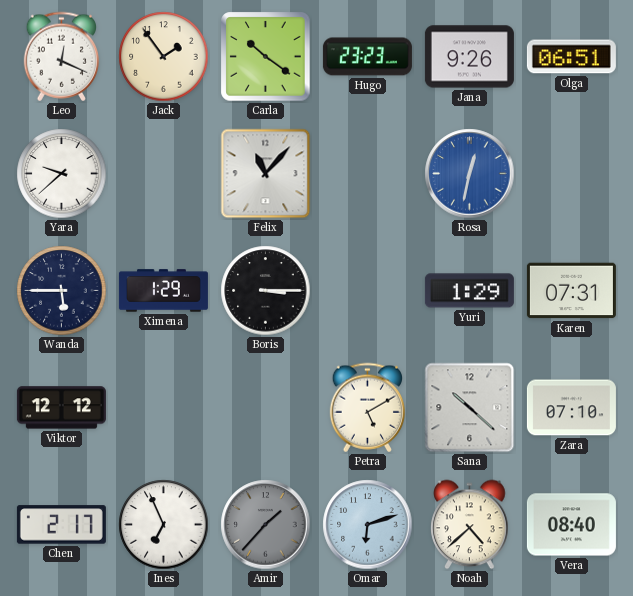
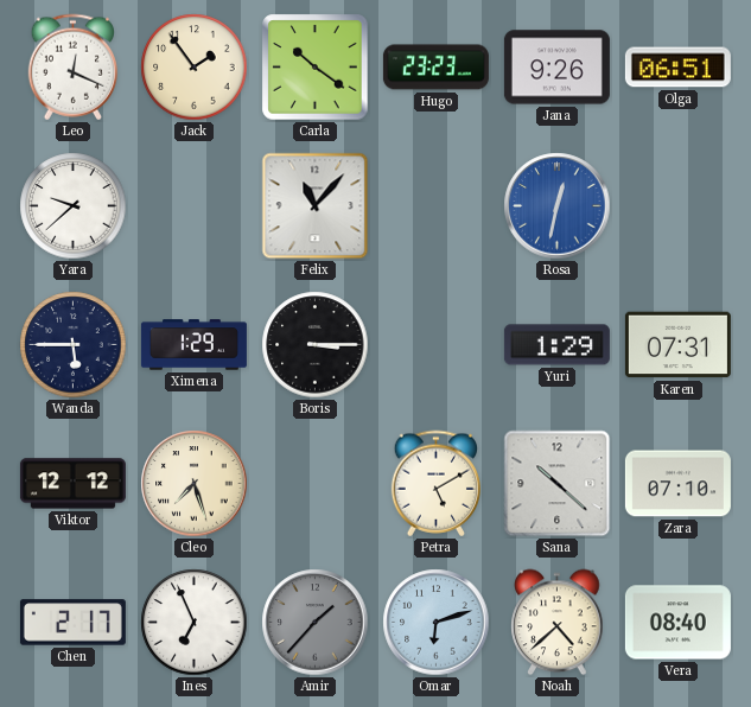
Cleo: none -> 7:27 (195, 484)
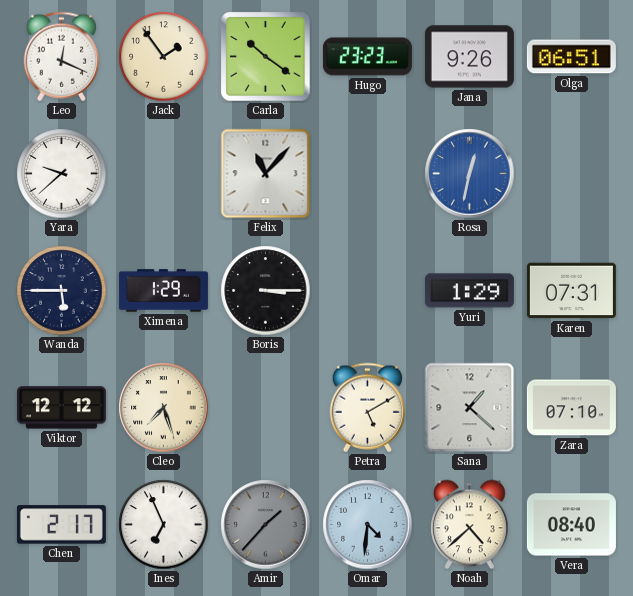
Sana: 10:22 -> 1:22 (470, 408)
Omar: 6:12 -> 4:31 (368, 525)
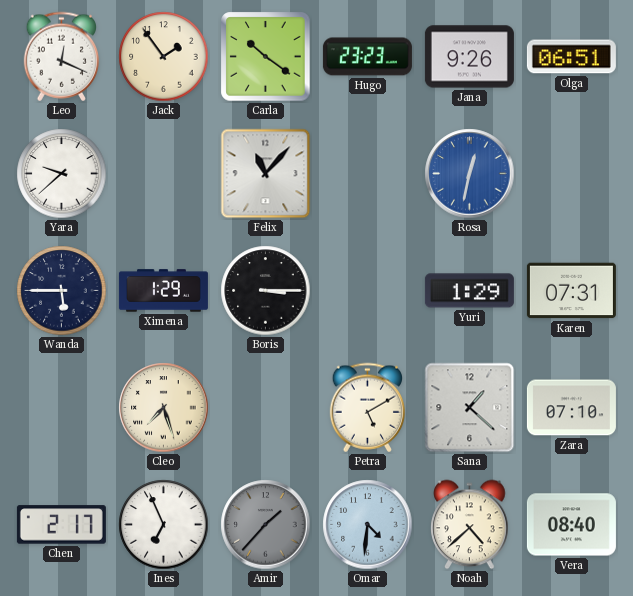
Viktor: 12:12 -> none (61, 408)
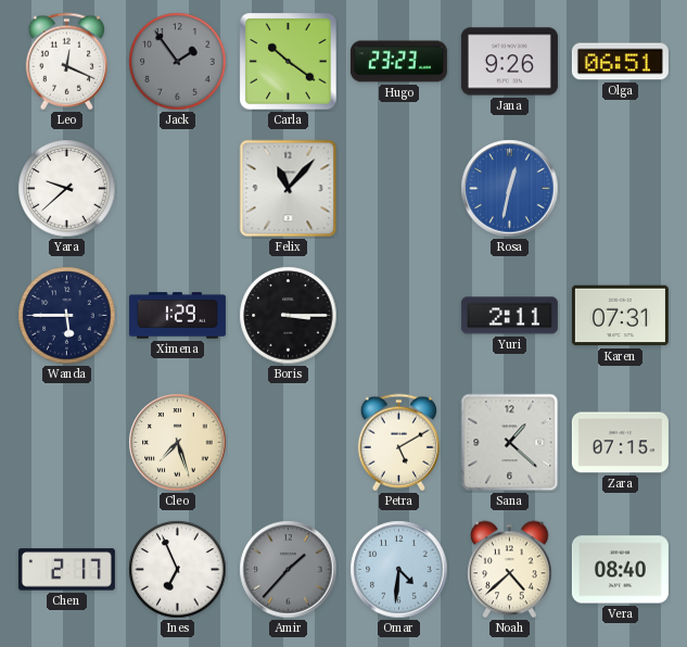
Jack dial: cream -> grey (178, 62)
Yuri: 1:29 -> 2:11 (509, 316)
Zara: 07:10 -> 07:15 (620, 443)
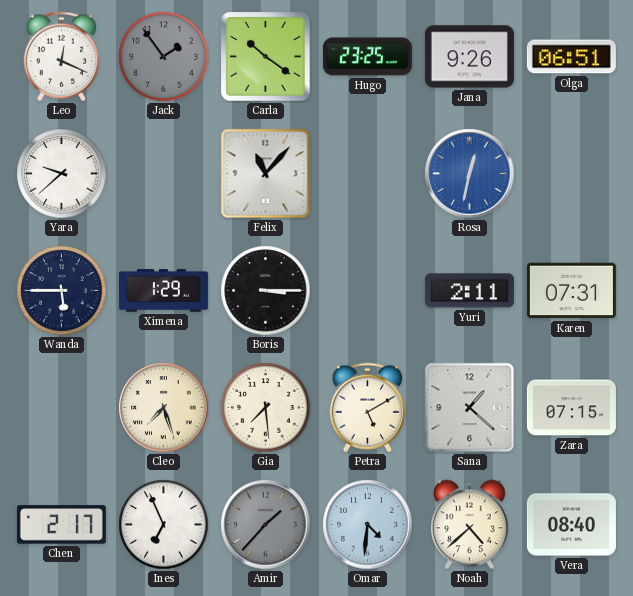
Hugo: 23:23 -> 23:25 (367, 57)
Gia: none -> 7:29 (266, 408)
